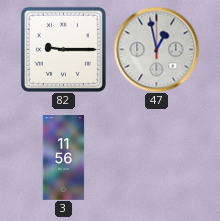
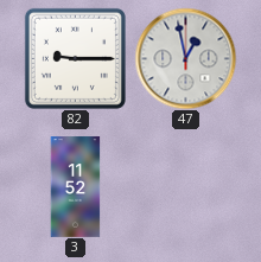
3: 11:56 -> 11:52 (76, 187)
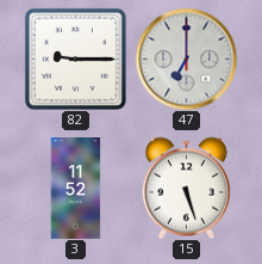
47: 12:58 -> 7:00 (186, 59)
15: none -> 5:27 (186, 188)
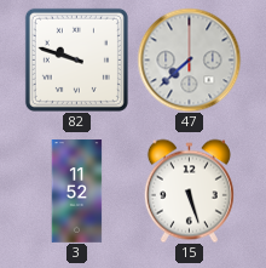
82: 9:15 -> 9:48 (76, 59)
47: 7:00 -> 7:38 (189, 59)
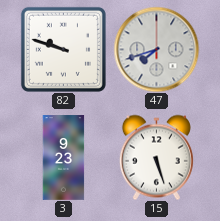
47: 7:38 -> 7:42 (156, 49)
3: 11:52 -> 9:23 (64, 158)
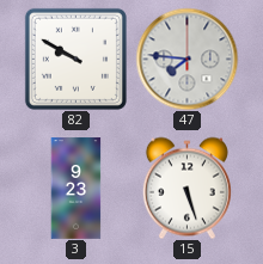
82: 9:48 -> 9:50 (75, 59)
47: 7:42 -> 7:46 (186, 59)
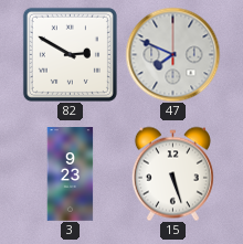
82: 9:50 -> 2:50 (70, 54)
47: 7:46 -> 7:49 (172, 54)
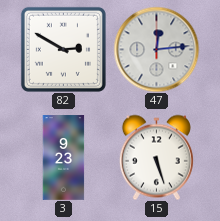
47: 7:49 -> 12:14 (156, 49)
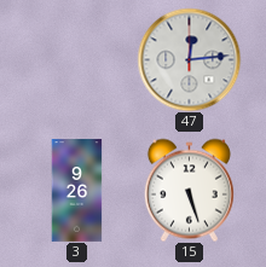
82: 2:50 -> none (63, 49)
3: 9:23 -> 9:26 (77, 191)
